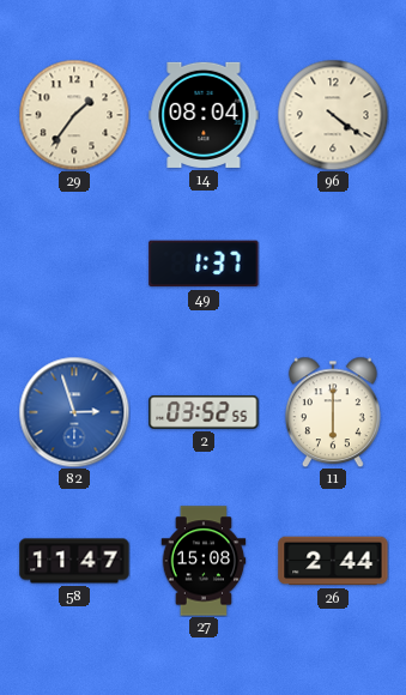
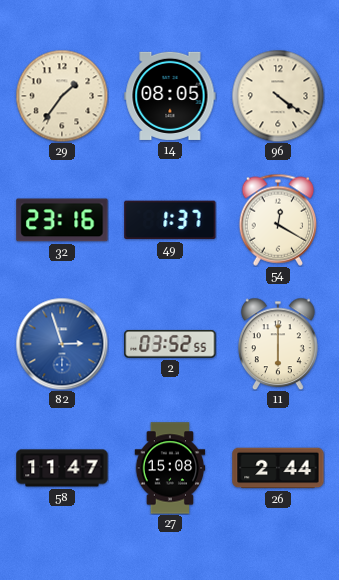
14: 08:04 -> 08:05 (170, 96)
32: none -> 23:16 (62, 220)
54: none -> 12:20 (278, 220)
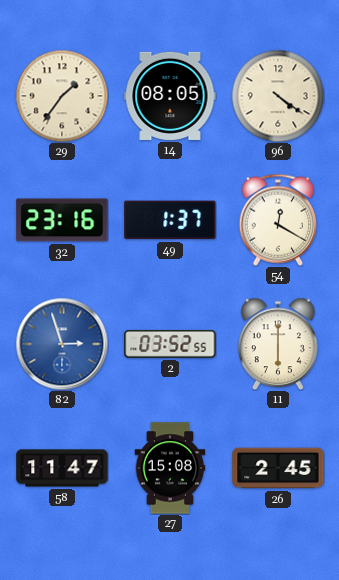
26: 2:44 -> 2:45 (278, 468)
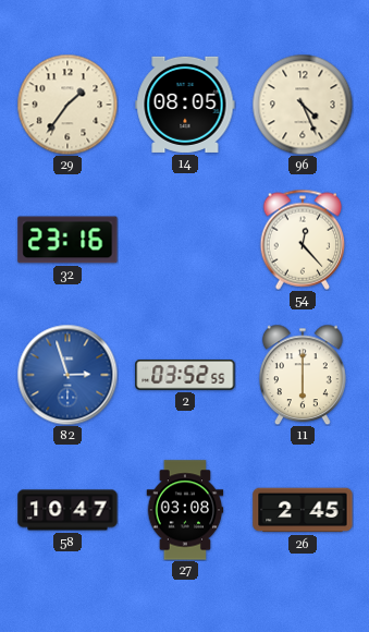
96: 4:21 -> 4:26 (303, 105)
49: 1:37 -> none (170, 220)
54: 12:20 -> 12:23 (303, 240)
58: 11:47 -> 10:47 (67, 510)
27: 15:08 -> 03:08 (185, 510)
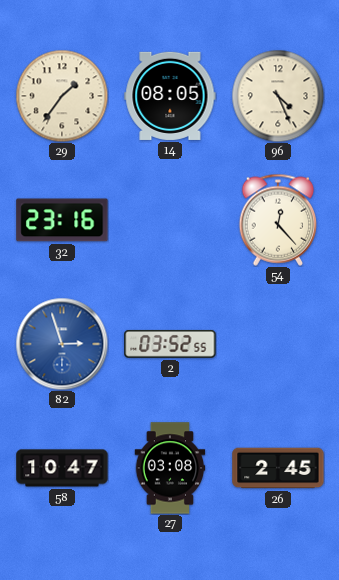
11: 6:00 -> none (304, 375)
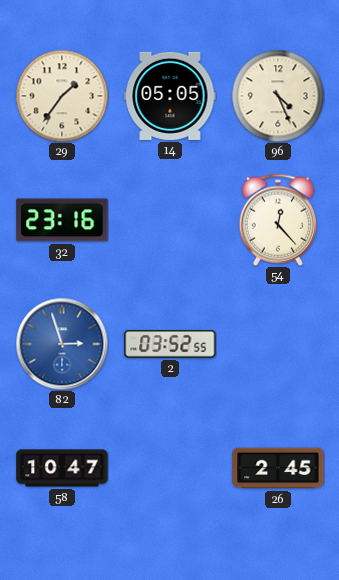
14: 08:05 -> 05:05 (170, 96)
27: 03:08 -> none (170, 468)
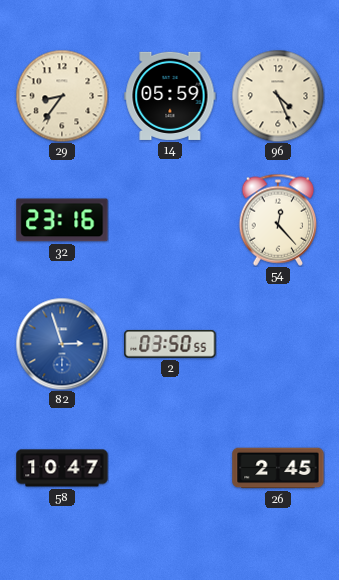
29: 1:36 -> 8:36 (62, 96)
14: 05:05 -> 05:59 (170, 96)
2: 03:52 -> 03:50 (170, 344)
